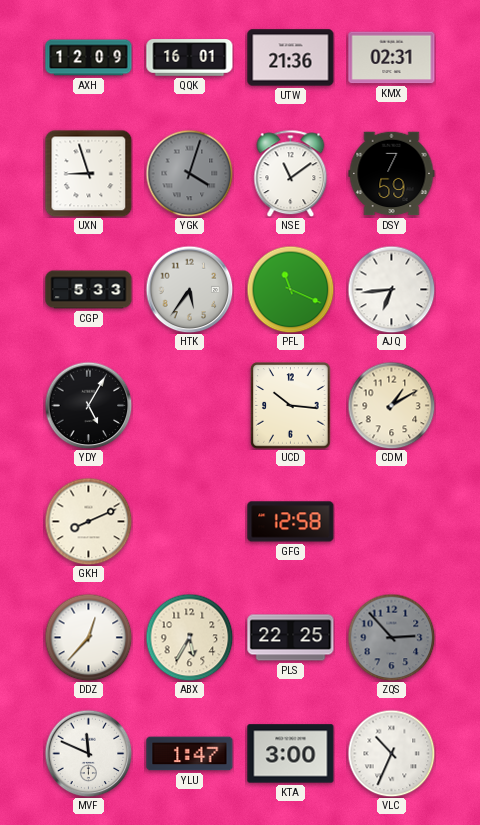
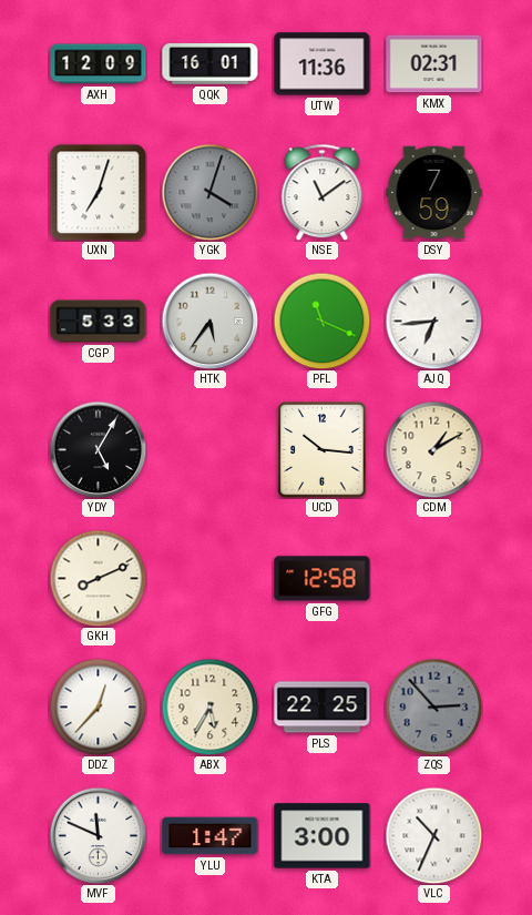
UTW: 21:36 -> 11:36 (323, 64)
UXN: 8:57 -> 7:03 (98, 192)
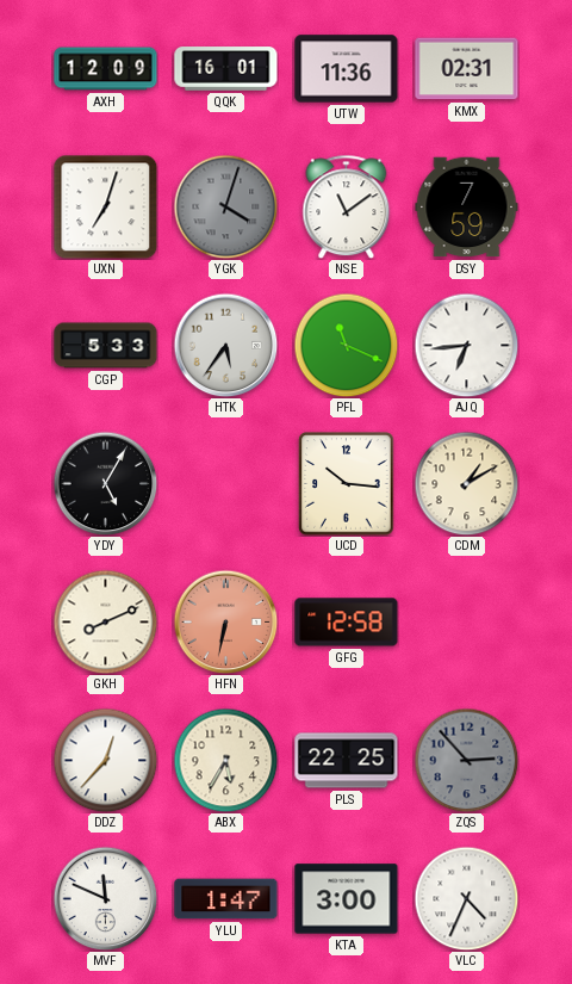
HFN: none -> 6:32 (225, 621)
VLC: 10:34 -> 4:34 (466, 898)
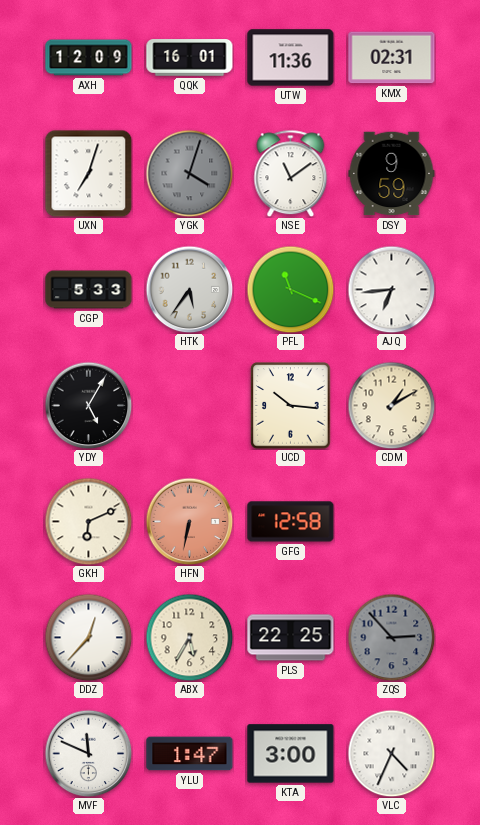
DSY: 7:59 -> 9:59 (392, 174)
GKH: 8:11 -> 6:11 (88, 521)
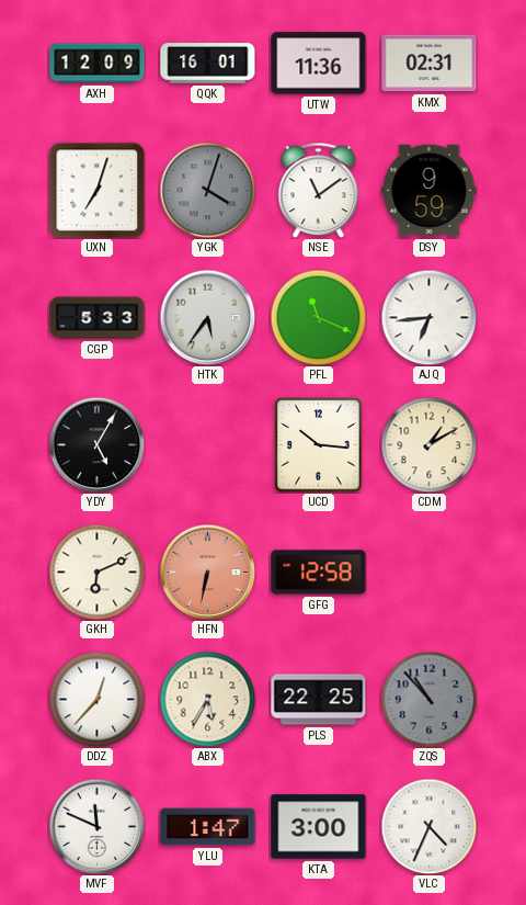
ZQS: 2:53 -> 10:53 (428, 699)
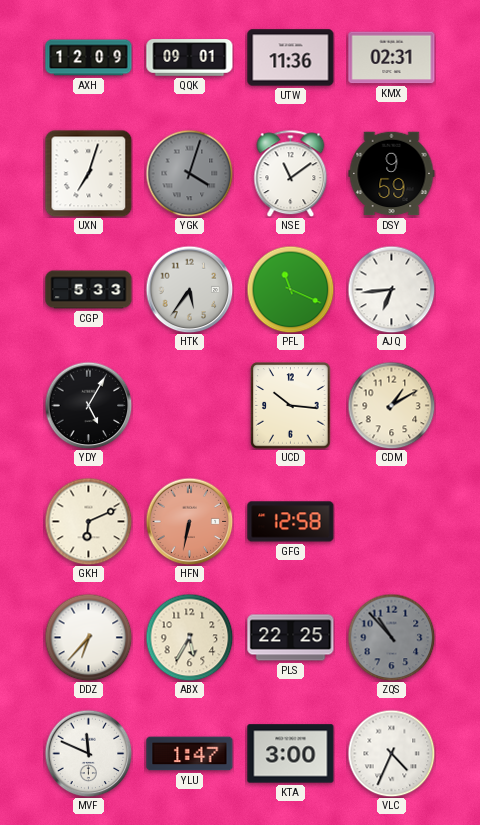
QQK: 16:01 -> 09:01 (190, 58)
DDZ: 12:37 -> 6:37 (88, 637)
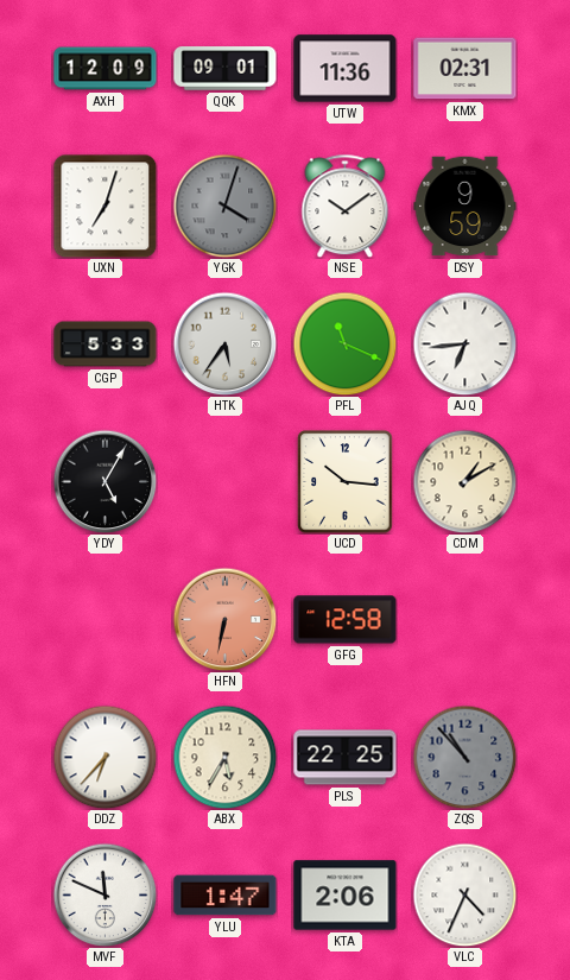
NSE: 11:09 -> 10:09 (346, 206)
GKH: 6:11 -> none (88, 521)
KTA: 3:00 -> 2:06 (346, 896)
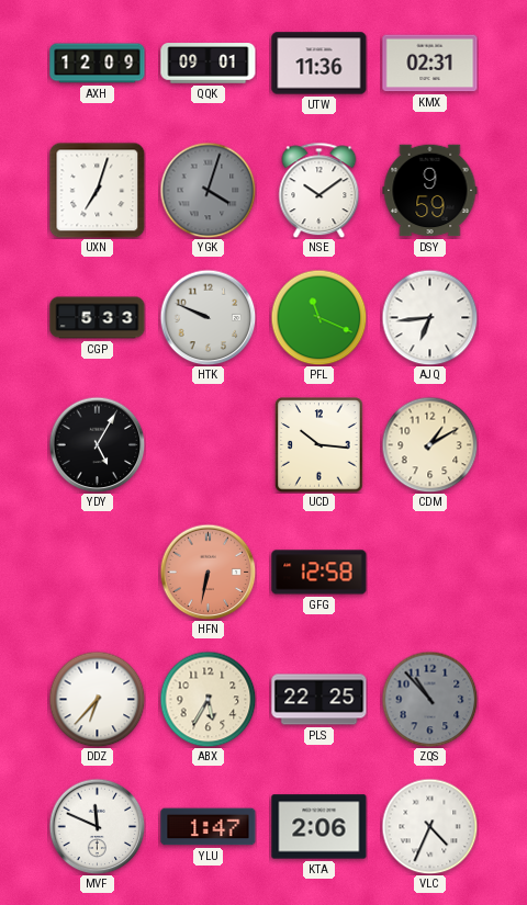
HTK: 5:36 -> 9:49 (208, 317)
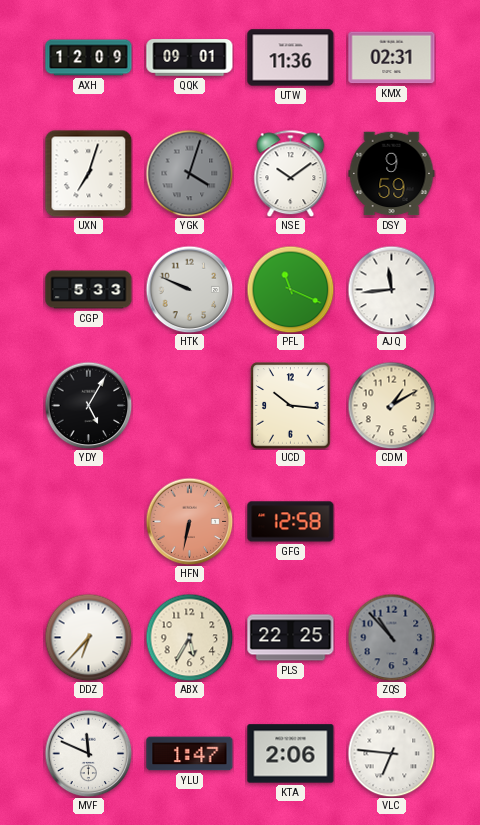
AJQ: 6:44 -> 11:44 (391, 289)
VLC: 4:34 -> 6:46 (391, 753)
